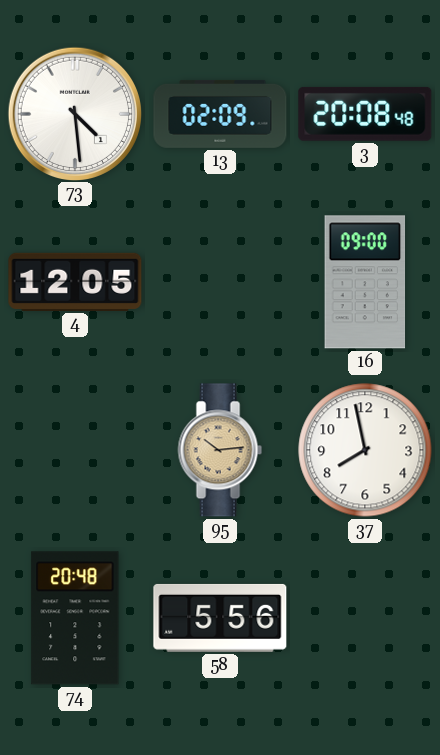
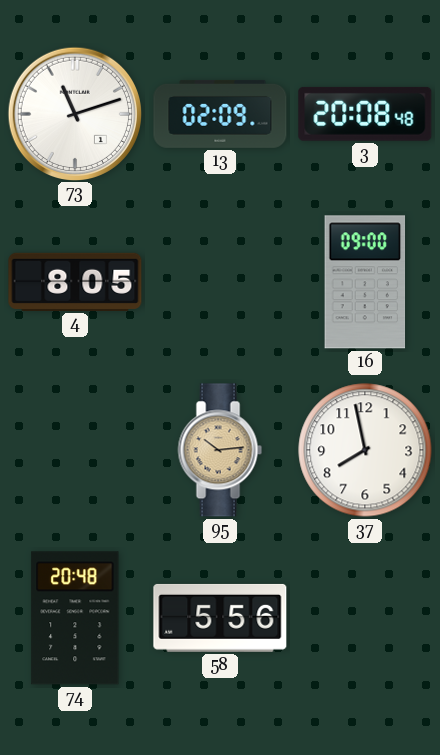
73: 4:29 -> 11:12 (74, 113)
4: 12:05 -> 8:05 (75, 282)
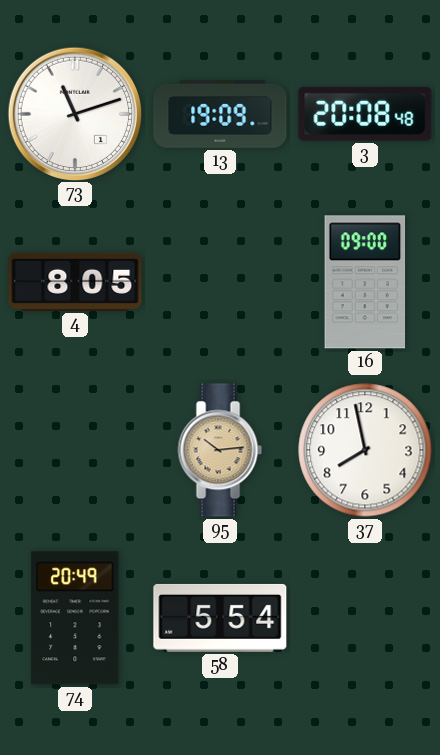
13: 02:09 -> 19:09 (220, 114)
74: 20:48 -> 20:49 (75, 618)
58: 5:56 -> 5:54 (220, 618)
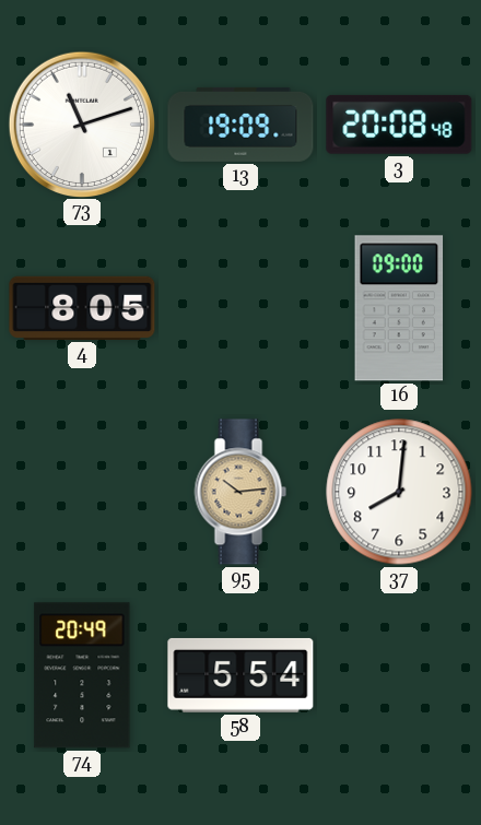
37: 7:58 -> 8:01 (399, 492)
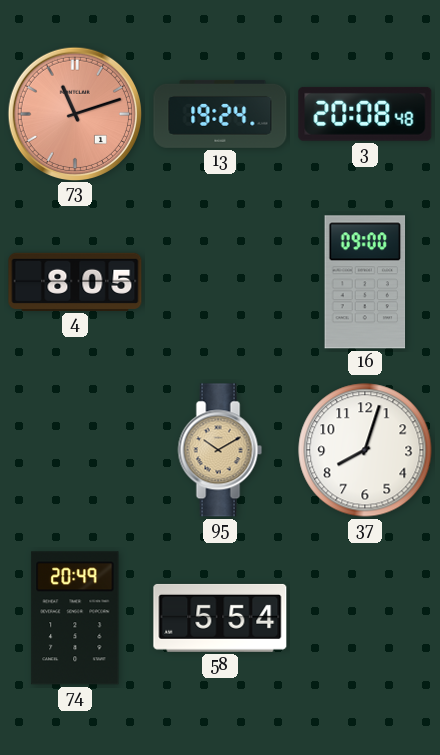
73 dial: white -> salmon (74, 113)
13: 19:09 -> 19:24 (220, 114)
95: 10:14 -> 10:10 (220, 450)
37: 8:01 -> 8:03 (365, 450)
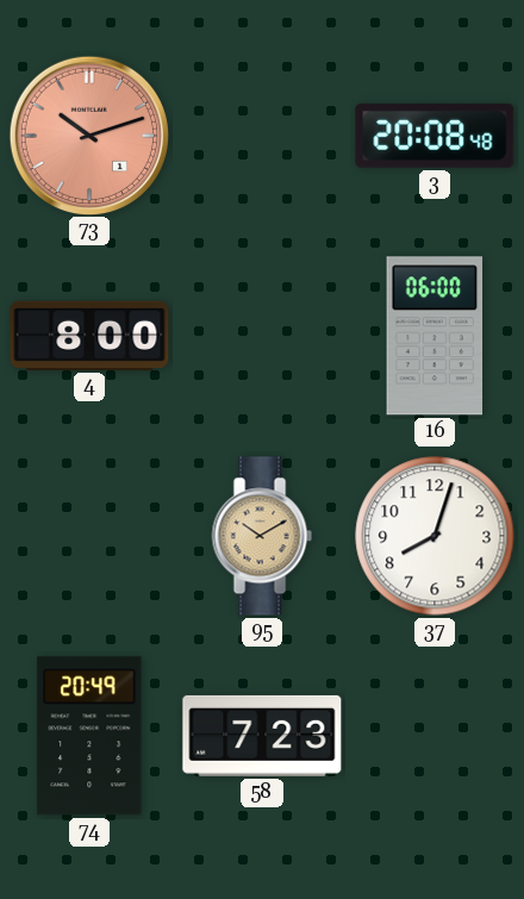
73: 11:12 -> 10:12 (88, 135)
13: 19:24 -> none (220, 114)
4: 8:05 -> 8:00 (89, 336)
16: 09:00 -> 06:00 (435, 336)
58: 5:54 -> 7:23 (262, 736)
